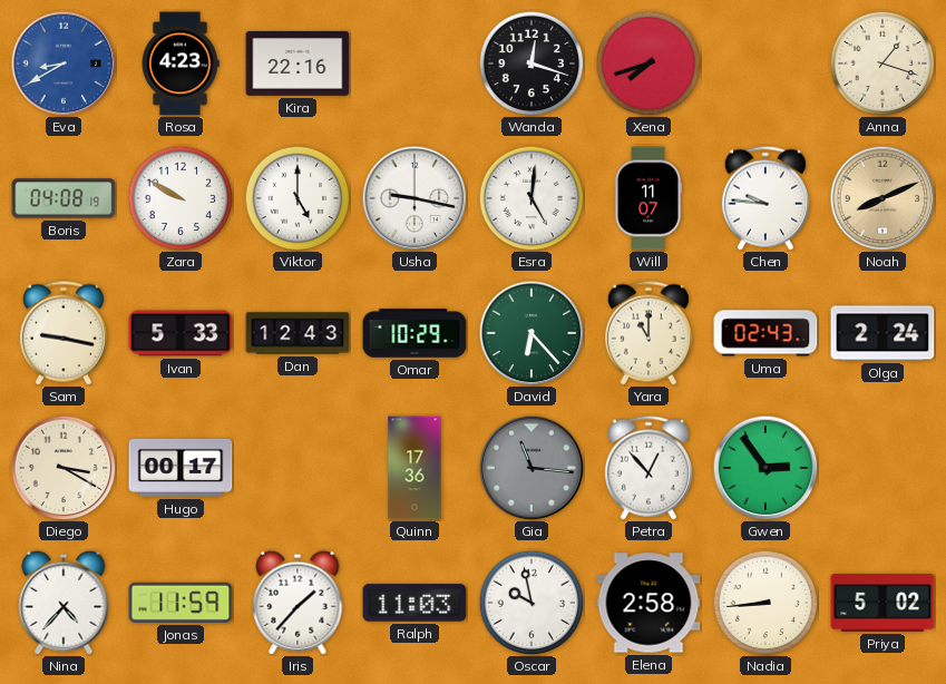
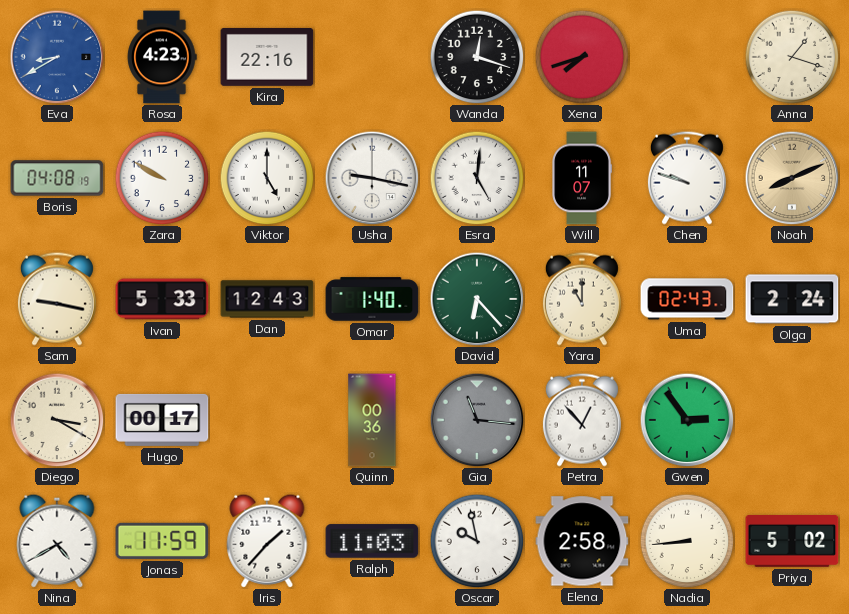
Chen: 9:46 -> 9:48 (687, 178)
Omar: 10:29 -> 1:40 (372, 299)
Quinn: 17:36 -> 00:36 (372, 420)
Nina: 4:37 -> 4:40 (57, 541)
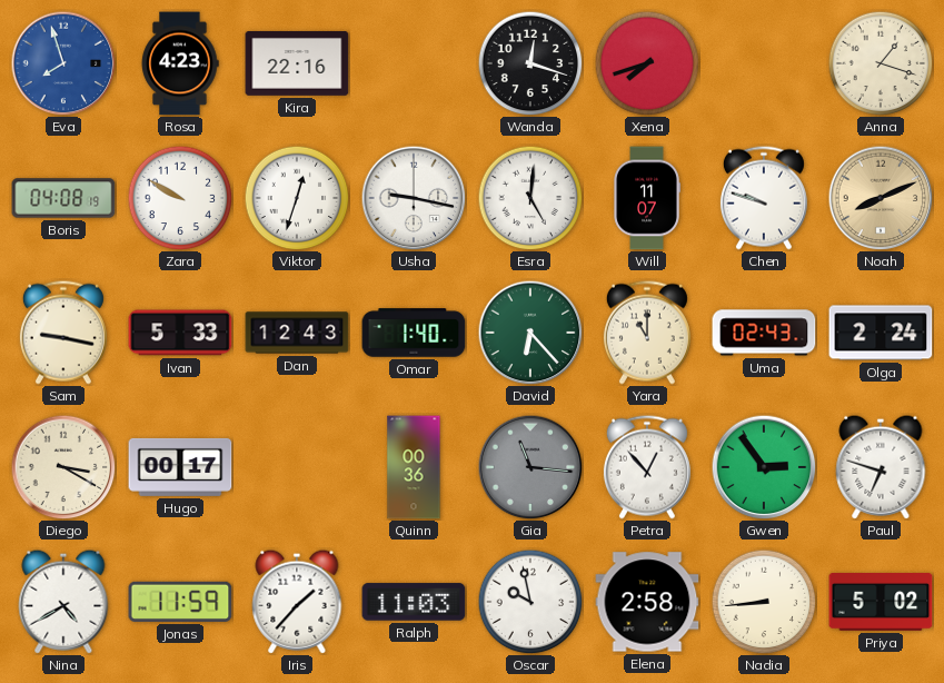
Eva: 8:40 -> 7:57 (63, 63)
Viktor: 5:00 -> 12:33 (297, 198)
Paul: none -> 6:48 (881, 467)
